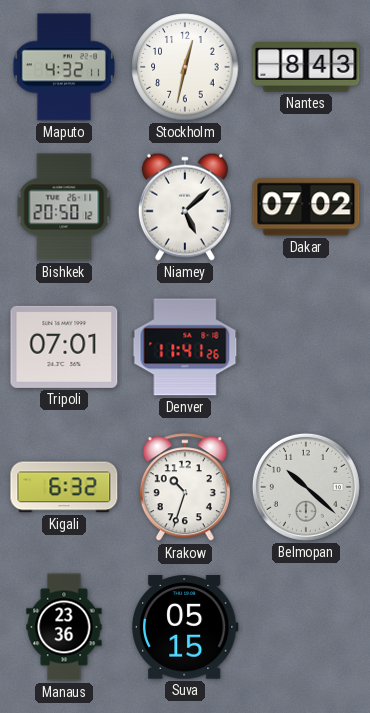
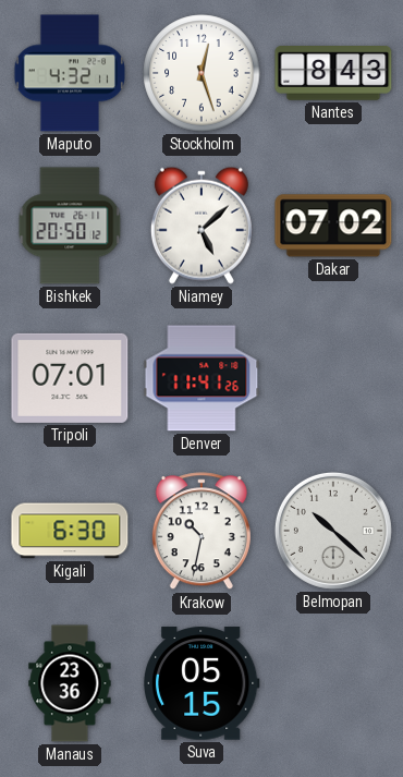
Stockholm: 12:32 -> 12:27 (201, 73)
Kigali: 6:32 -> 6:30 (70, 531)
Krakow: 10:33 -> 10:32 (201, 532)
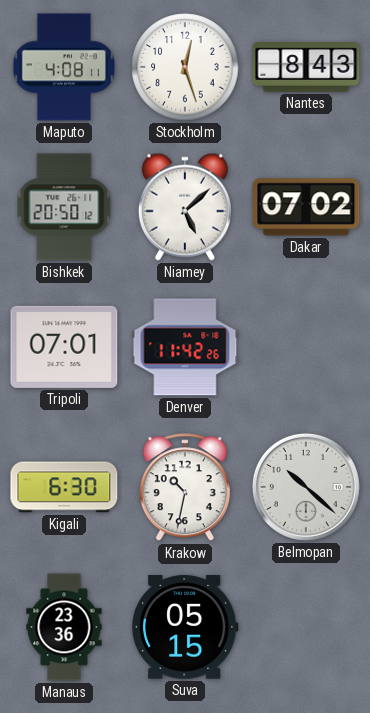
Maputo: 4:32 -> 4:08 (63, 67)
Denver: 11:41 -> 11:42 (185, 347)
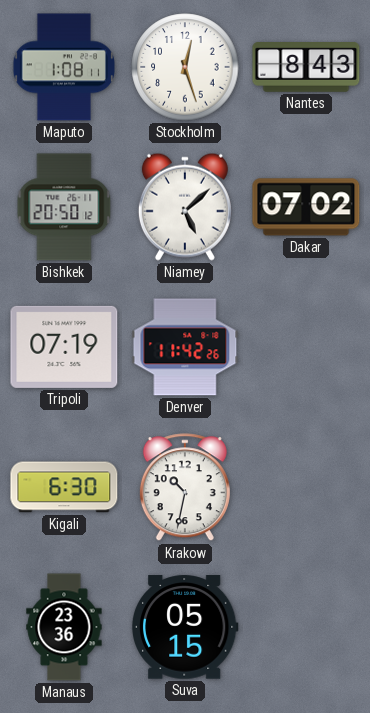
Maputo: 4:08 -> 1:08 (63, 67)
Tripoli: 07:01 -> 07:19 (64, 347)
Belmopan: 10:22 -> none (306, 487)
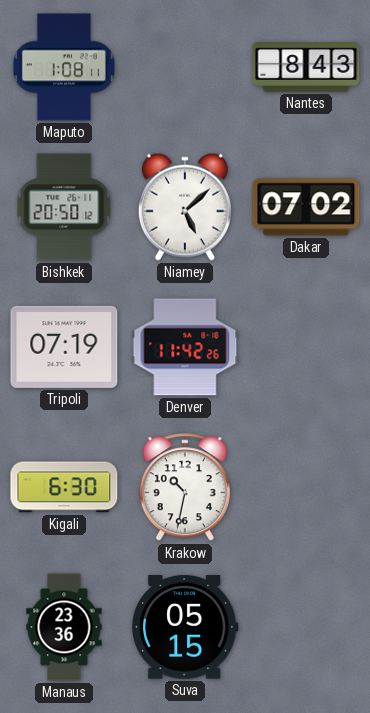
Stockholm: 12:27 -> none (185, 67)
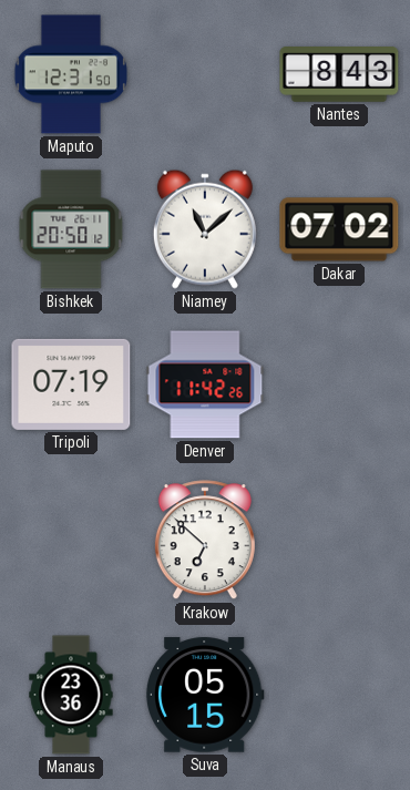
Maputo: 1:08 -> 12:31 (70, 74)
Niamey: 5:08 -> 11:08 (205, 229)
Kigali: 6:30 -> none (64, 487)
Krakow: 10:32 -> 6:52 (205, 541)
